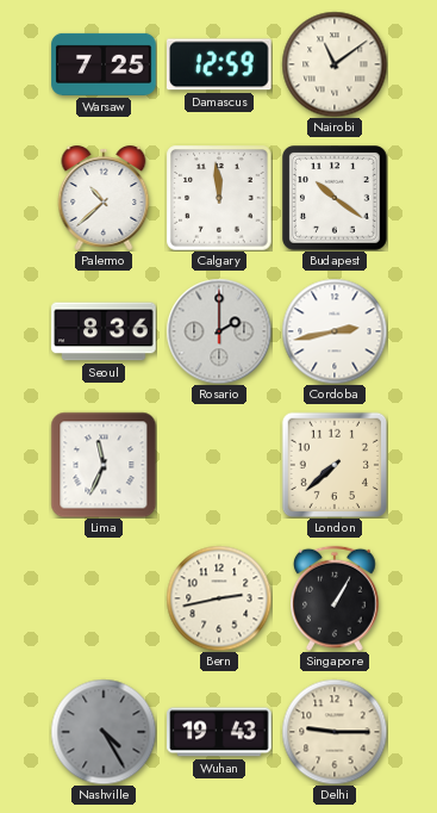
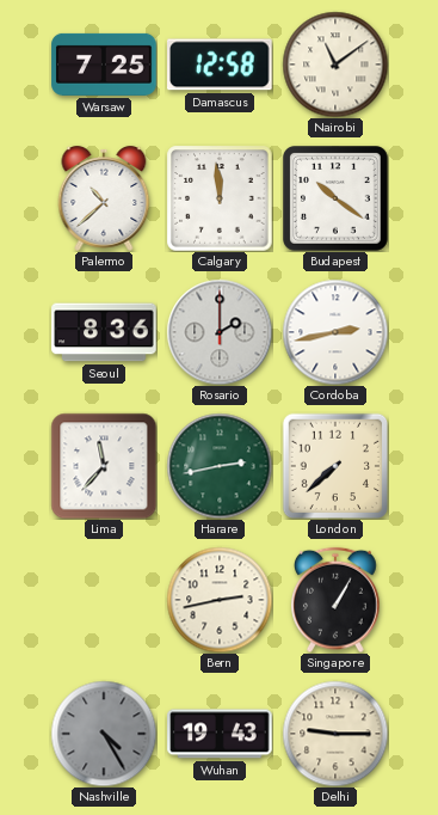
Damascus: 12:59 -> 12:58 (221, 65)
Lima: 11:34 -> 11:37 (104, 466)
Harare: none -> 2:43 (220, 466)
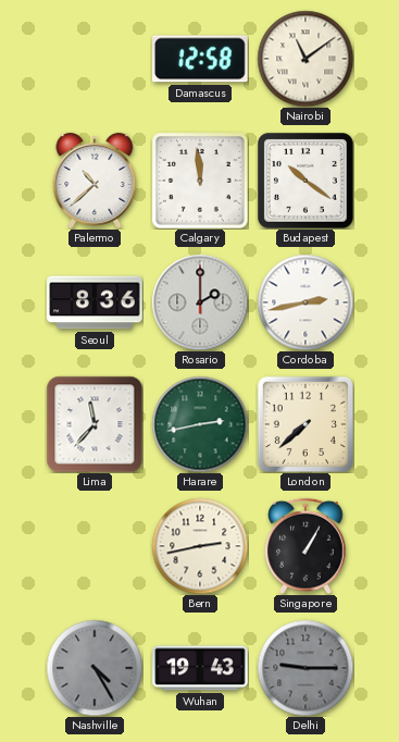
Warsaw: 7:25 -> none (104, 65)
Delhi dial: cream -> grey (306, 668)
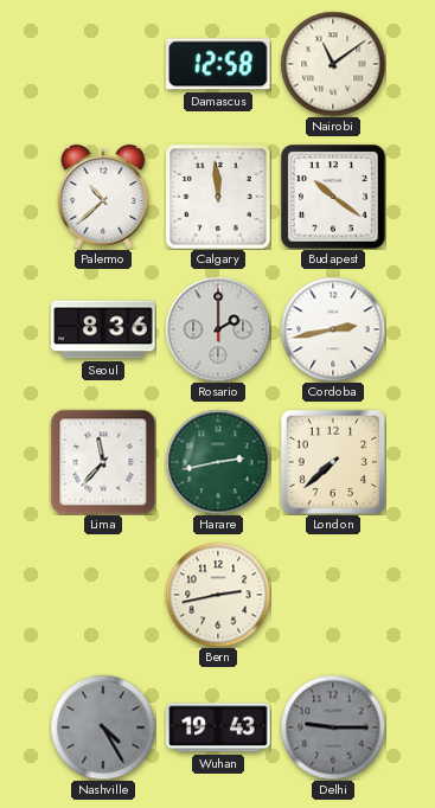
Singapore: 1:05 -> none (307, 546)
